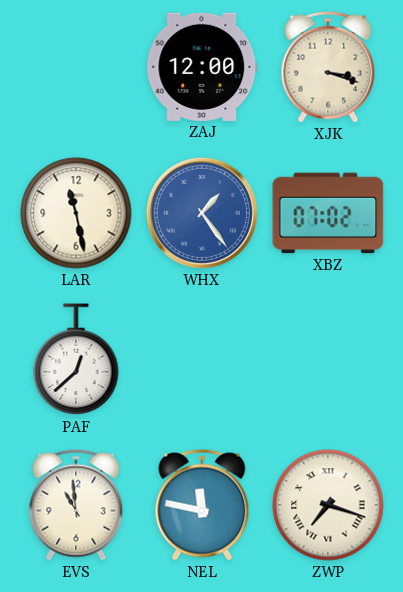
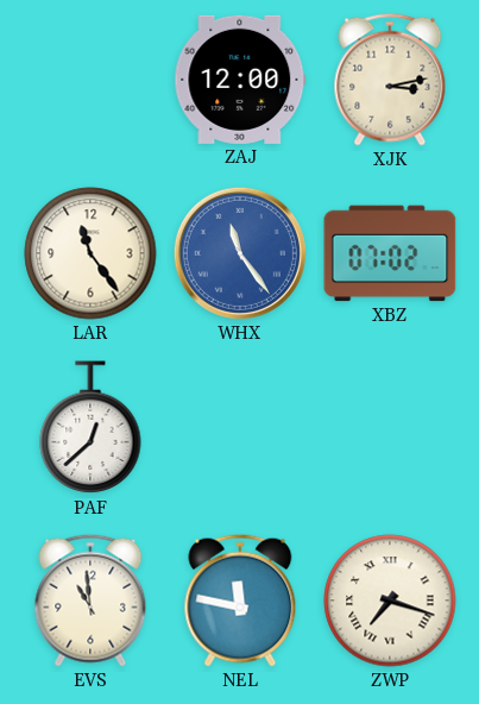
XJK: 3:18 -> 3:13 (390, 80)
LAR: 11:28 -> 11:24 (90, 253)
WHX: 1:24 -> 11:24 (240, 253)
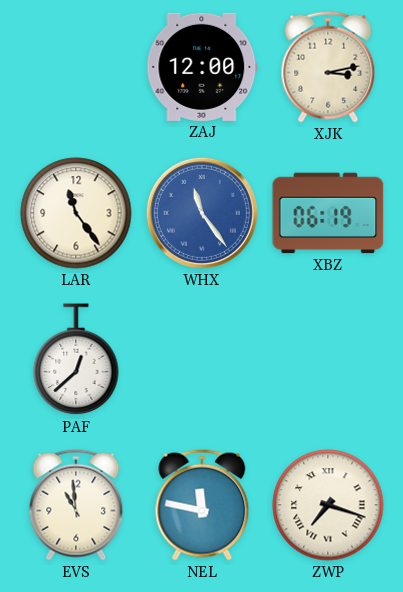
XBZ: 07:02 -> 06:19 (328, 213)
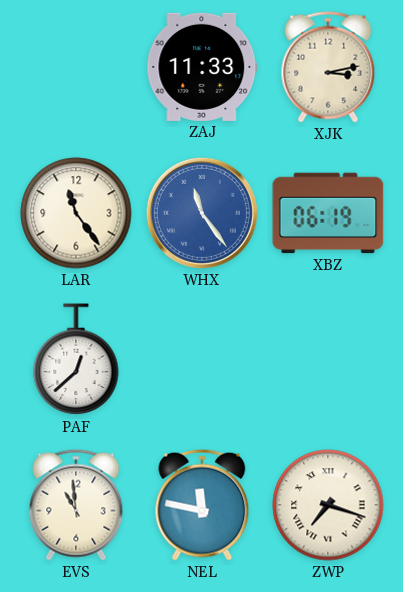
ZAJ: 12:00 -> 11:33 (202, 67)
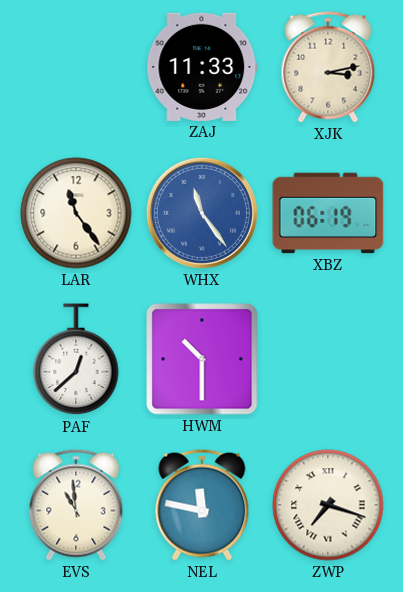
HWM: none -> 10:30 (202, 359)
